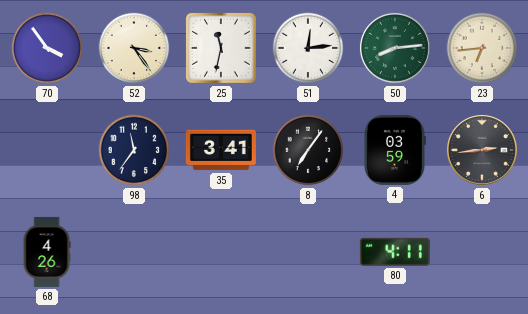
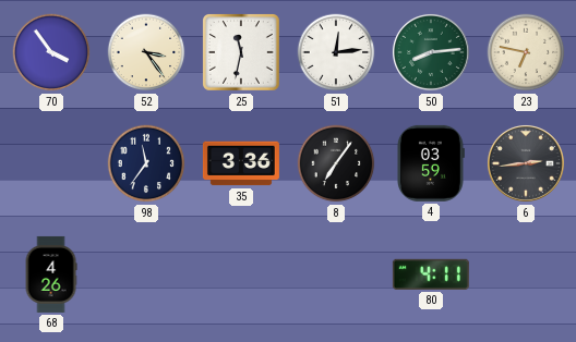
23: 6:44 -> 6:47 (526, 52)
35: 3:41 -> 3:36 (241, 163)
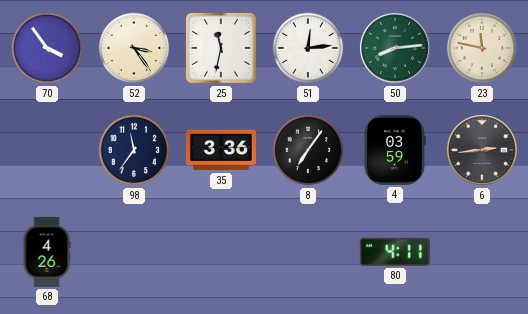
23: 6:47 -> 11:47 (482, 48)
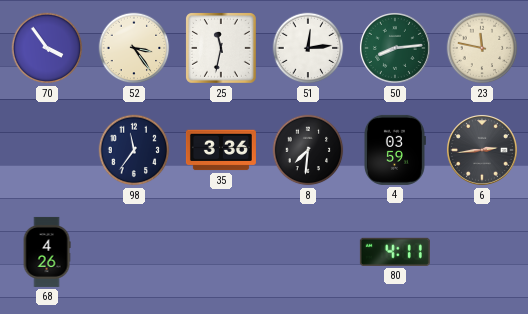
8: 7:06 -> 7:31 (308, 150)
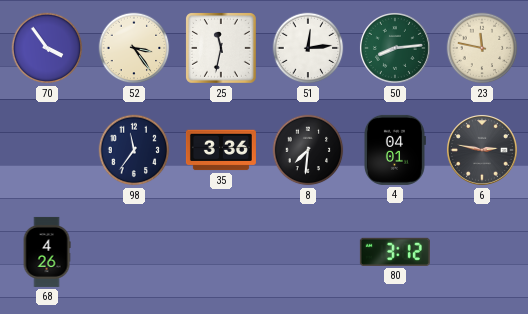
4: 03:59 -> 04:01 (394, 150)
6: 2:44 -> 2:47 (482, 150)
80: 4:11 -> 3:12 (395, 252)
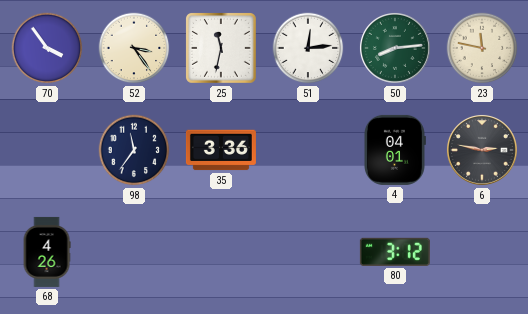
8: 7:31 -> none (308, 150)
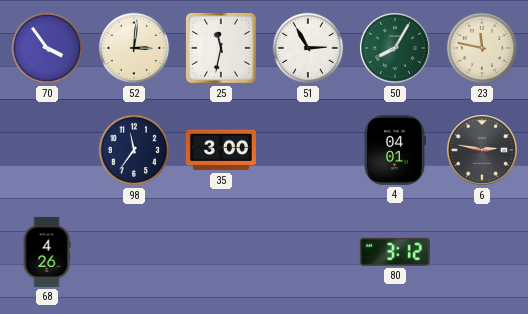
52: 3:24 -> 3:01 (134, 48)
51: 12:14 -> 2:55 (308, 48)
50: 8:14 -> 8:05 (395, 48)
35: 3:36 -> 3:00 (221, 150)
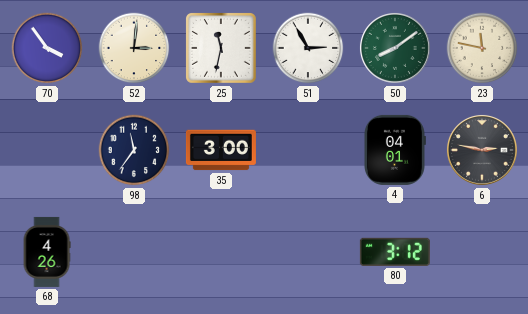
50: 8:05 -> 8:09 (395, 48)
